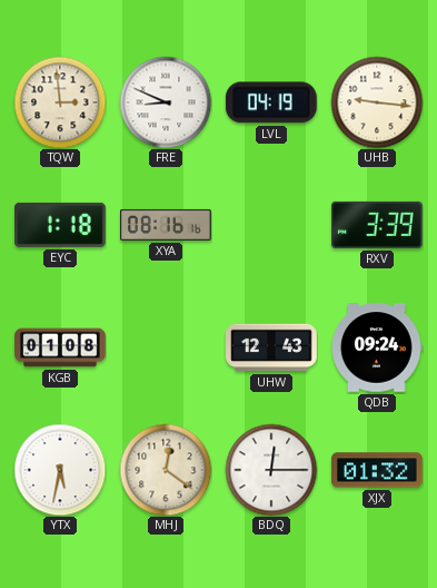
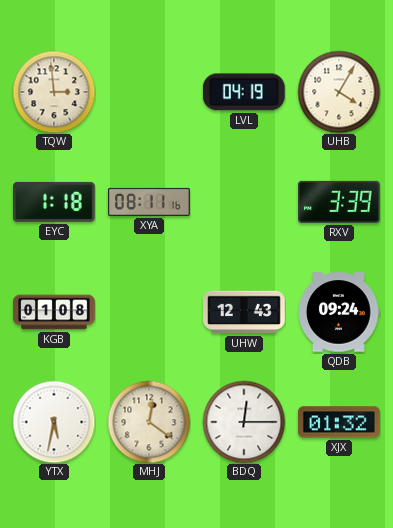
FRE: 8:49 -> none (166, 102)
UHB: 9:16 -> 4:05 (339, 92)
XYA: 08:16 -> 08:11 (150, 202)
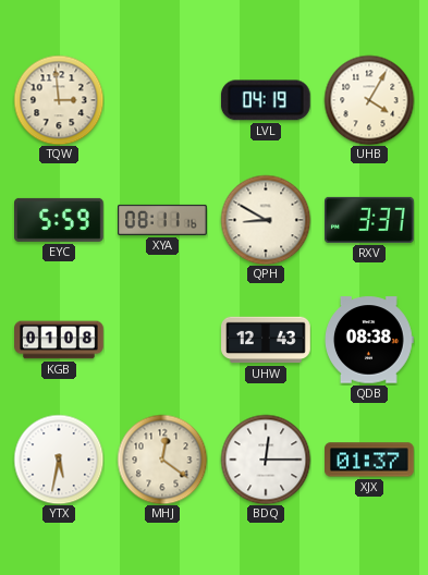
EYC: 1:18 -> 5:59 (60, 220)
QPH: none -> 8:50 (266, 220)
RXV: 3:39 -> 3:37 (370, 220)
QDB: 09:24 -> 08:38 (369, 340)
XJX: 01:32 -> 01:37 (370, 460)
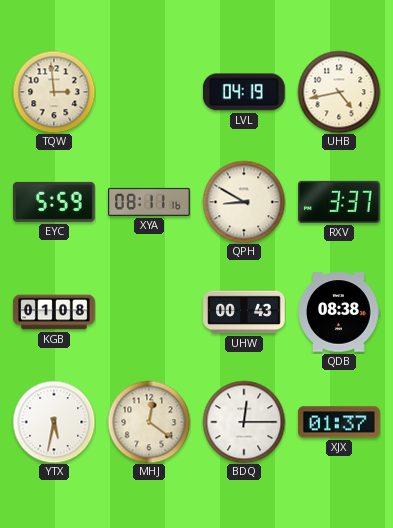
UHB: 4:05 -> 4:43 (339, 92)
UHW: 12:43 -> 00:43 (244, 312)
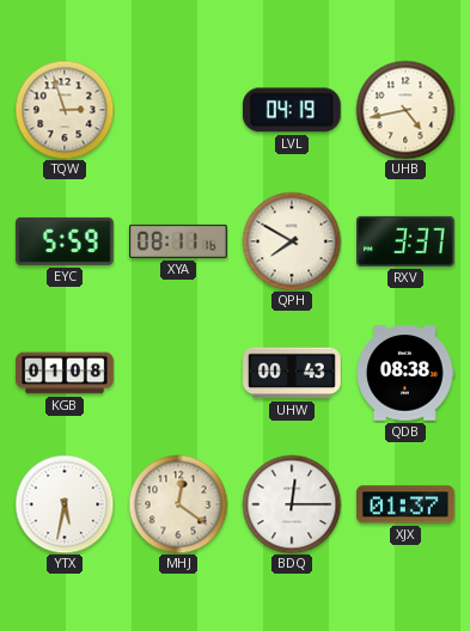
TQW: 2:59 -> 2:57 (65, 110)
QPH: 8:50 -> 7:50 (292, 241)
